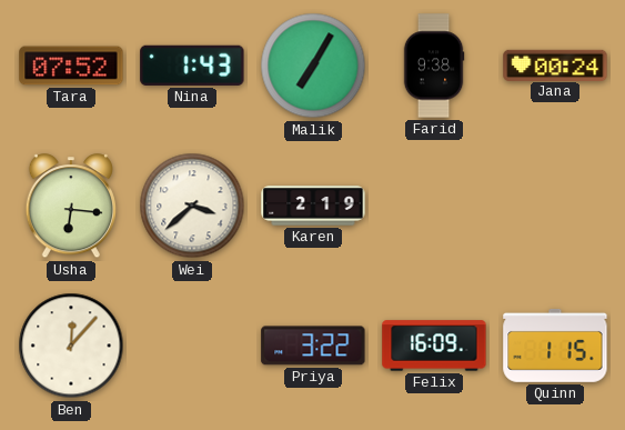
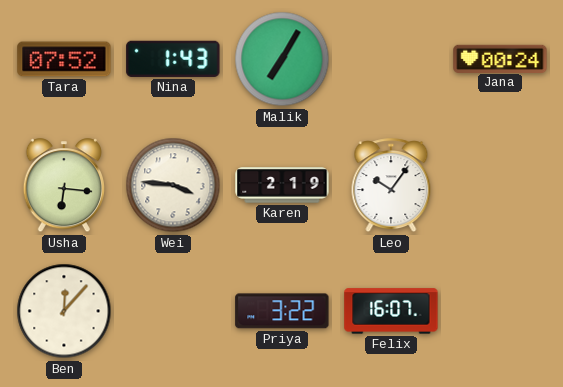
Farid: 9:38 -> none (434, 66)
Wei: 3:38 -> 3:46 (173, 185)
Leo: none -> 10:06 (391, 186)
Felix: 16:09 -> 16:07 (391, 311)
Quinn: 1:15 -> none (555, 346)
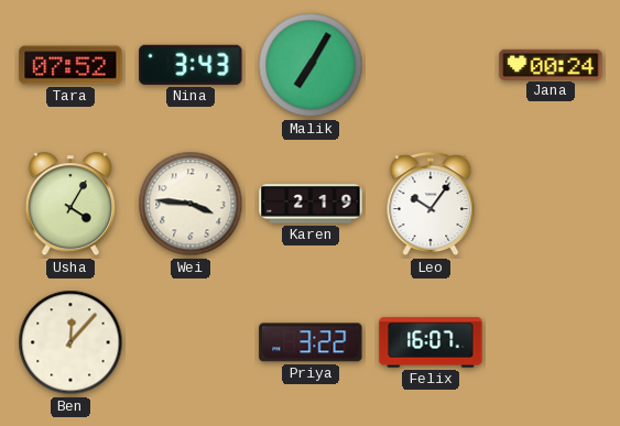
Nina: 1:43 -> 3:43 (191, 65)
Usha: 6:16 -> 4:05 (69, 205)
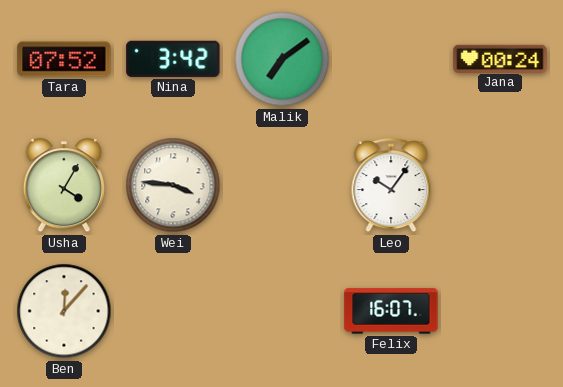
Nina: 3:43 -> 3:42 (173, 59)
Malik: 7:05 -> 7:09 (282, 59)
Karen: 2:19 -> none (311, 204)
Priya: 3:22 -> none (311, 342)
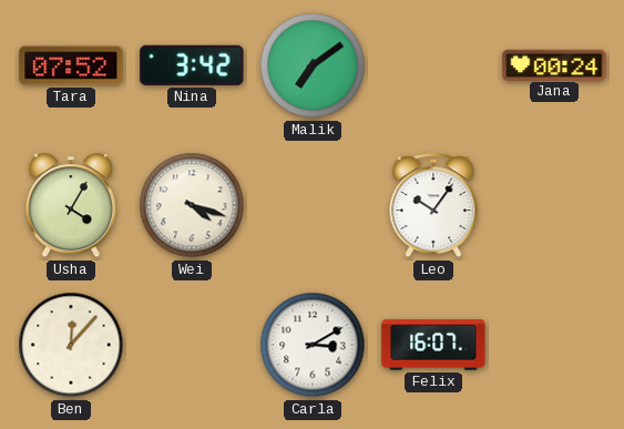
Wei: 3:46 -> 4:18 (192, 205)
Carla: none -> 3:10 (313, 345)
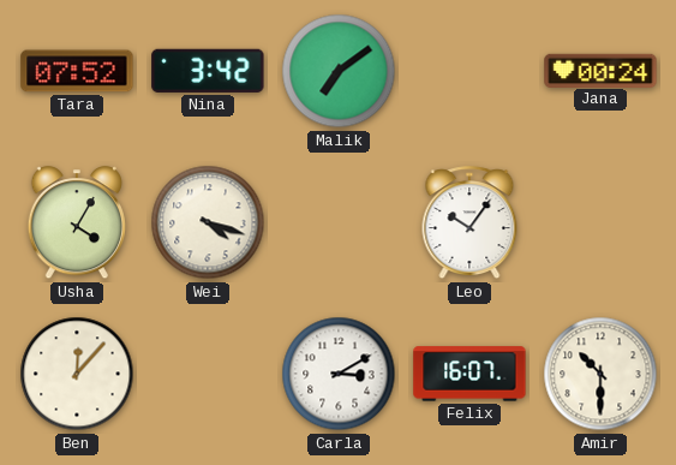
Amir: none -> 10:30 (600, 374)
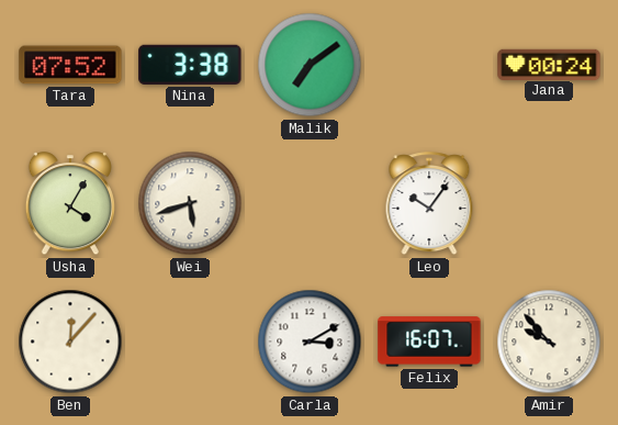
Nina: 3:42 -> 3:38 (190, 65)
Wei: 4:18 -> 5:42 (190, 203)
Amir: 10:30 -> 9:53 (549, 342)
